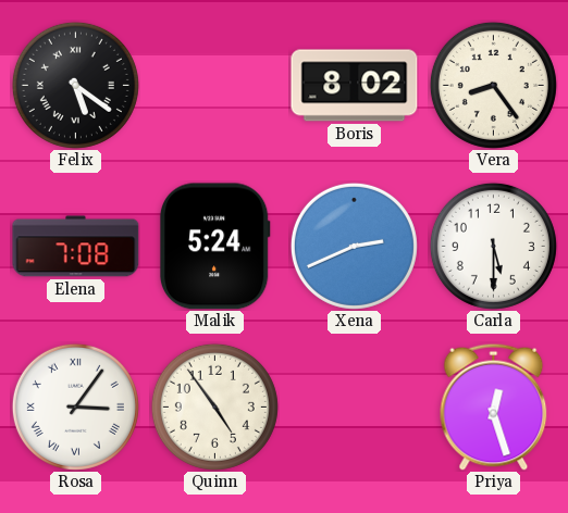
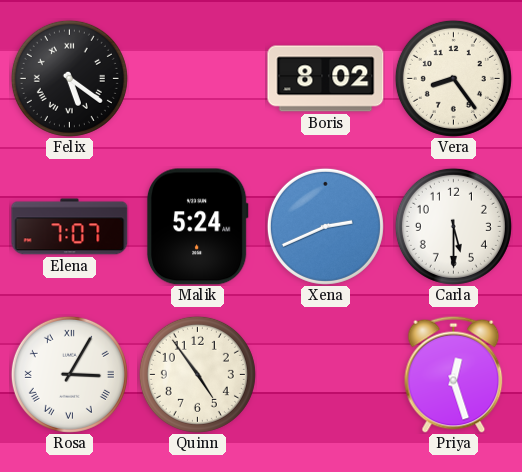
Elena: 7:08 -> 7:07 (70, 227)
Rosa: 3:06 -> 3:05 (69, 374)
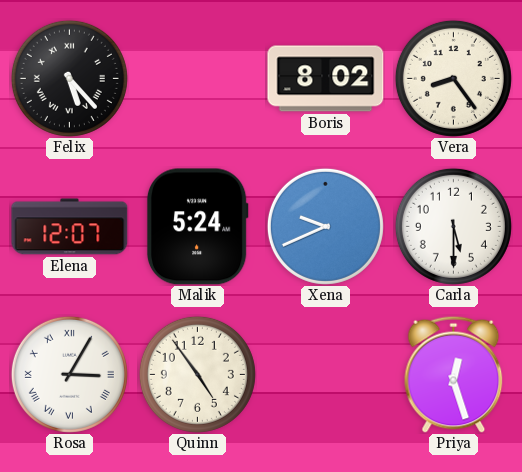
Felix: 5:21 -> 5:23 (69, 78)
Elena: 7:07 -> 12:07 (70, 227)
Xena: 2:41 -> 9:41 (325, 226)
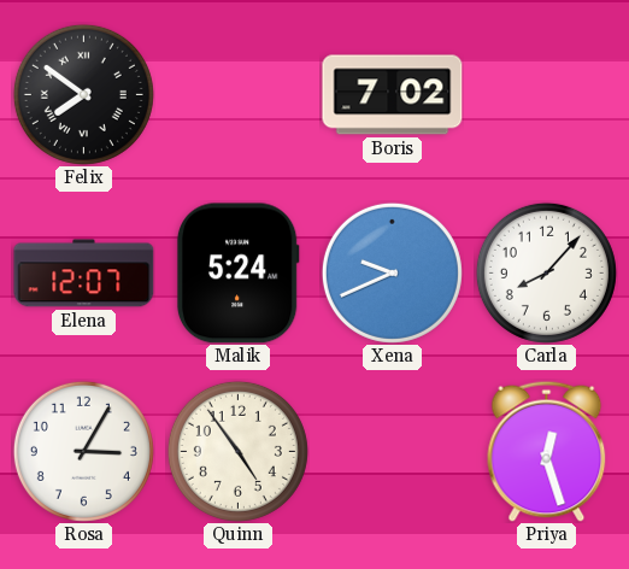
Felix: 5:23 -> 7:51 (83, 94)
Boris: 8:02 -> 7:02 (393, 95)
Vera: 8:24 -> none (453, 78)
Carla: 5:30 -> 8:07 (546, 272)
Rosa numerals: Roman -> Arabic (83, 451)
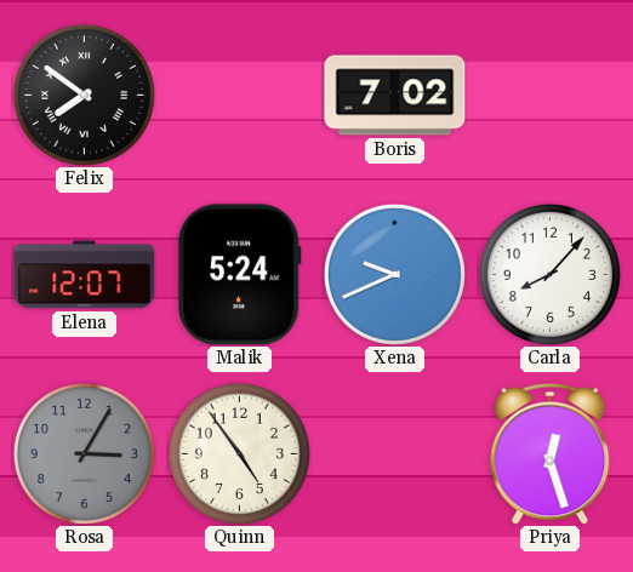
Rosa dial: white -> grey (84, 453)
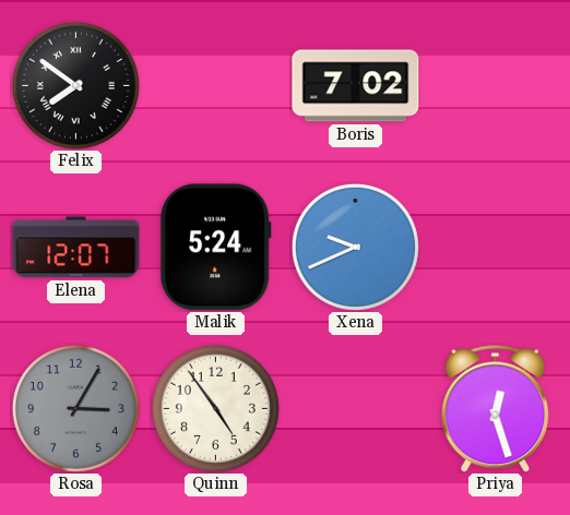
Carla: 8:07 -> none (549, 274)
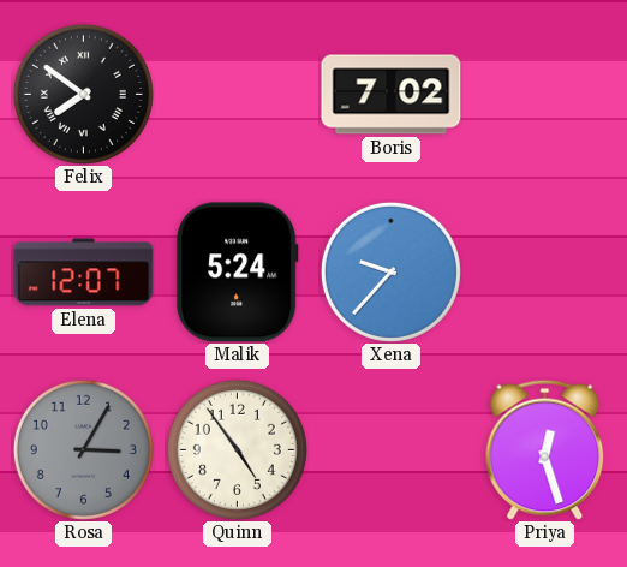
Xena: 9:41 -> 9:37 (390, 271)
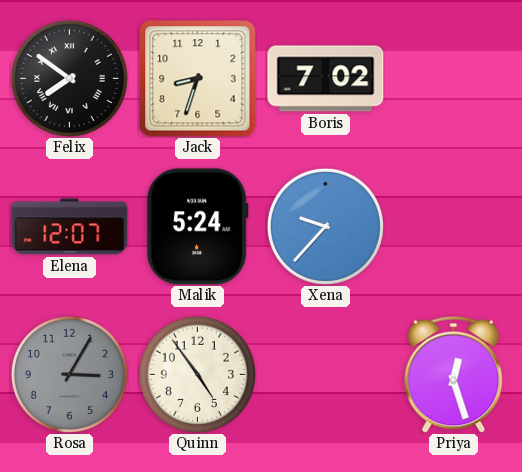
Jack: none -> 8:33 (198, 79)
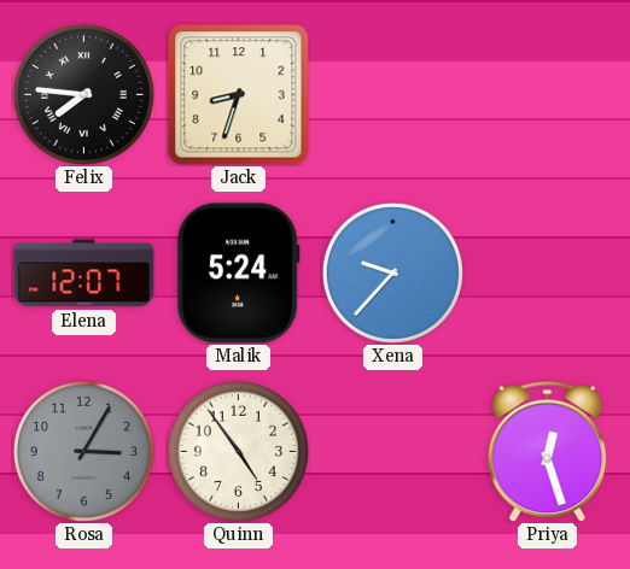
Felix: 7:51 -> 7:46 (83, 94)
Boris: 7:02 -> none (326, 79)
